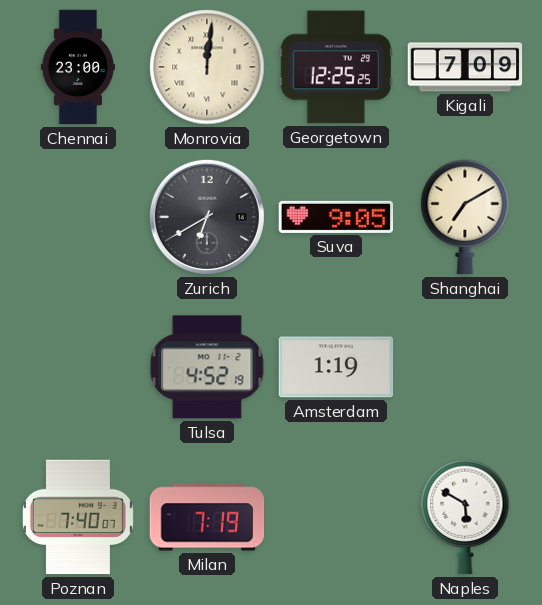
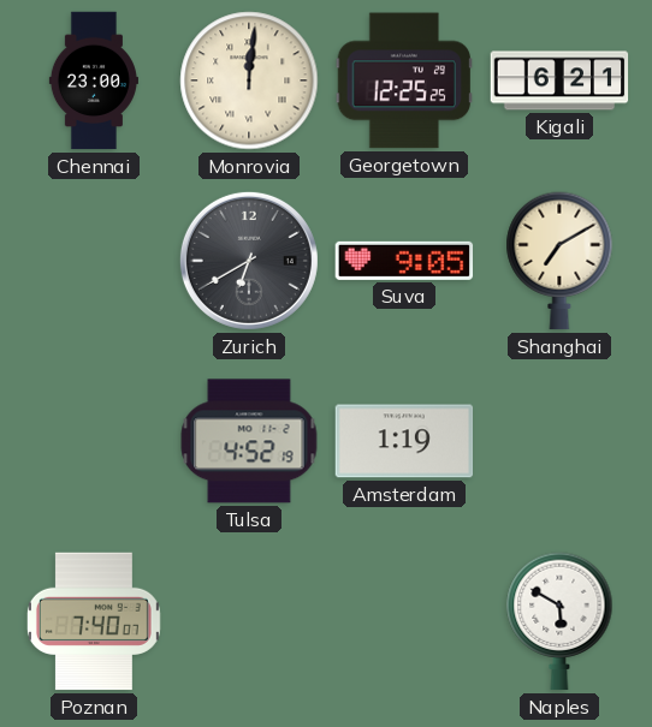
Kigali: 7:09 -> 6:21 (559, 81)
Milan: 7:19 -> none (207, 517)
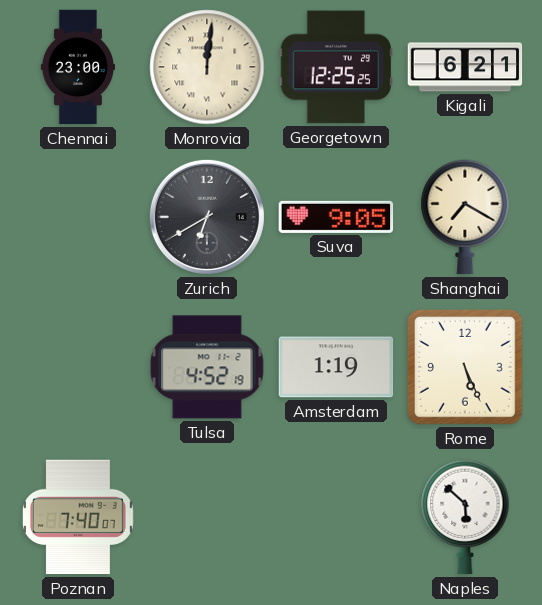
Shanghai: 7:10 -> 7:20 (465, 217)
Rome: none -> 5:26 (466, 368)
Naples: 5:50 -> 5:52 (465, 517)
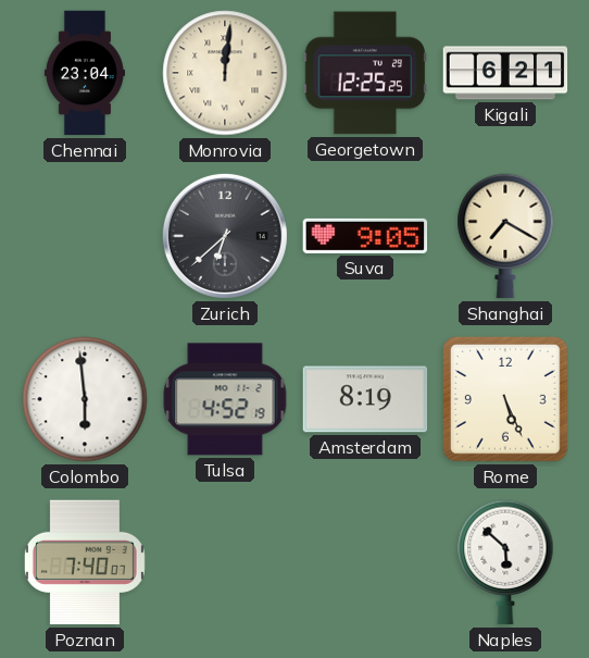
Chennai: 23:00 -> 23:04 (85, 73)
Zurich: 6:40 -> 6:38 (225, 236)
Colombo: none -> 5:59 (85, 399)
Amsterdam: 1:19 -> 8:19 (365, 399)
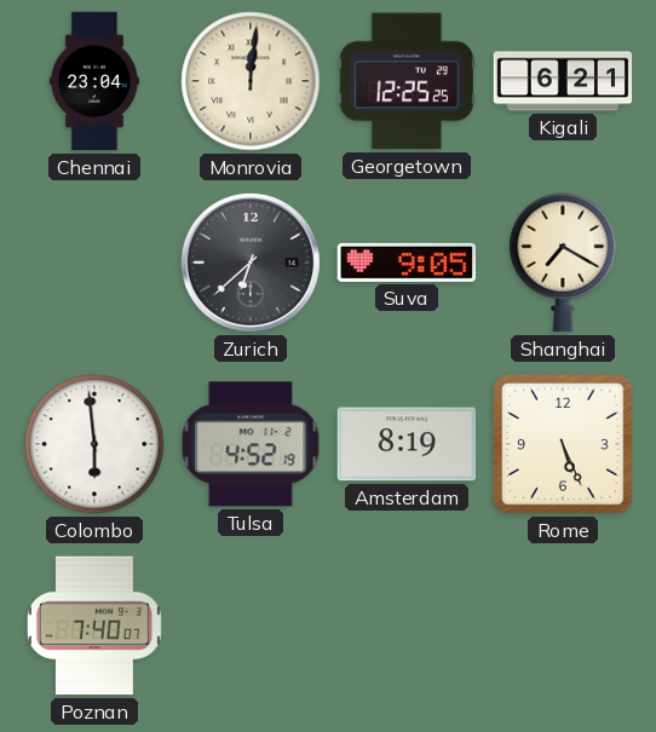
Naples: 5:52 -> none (505, 562)
